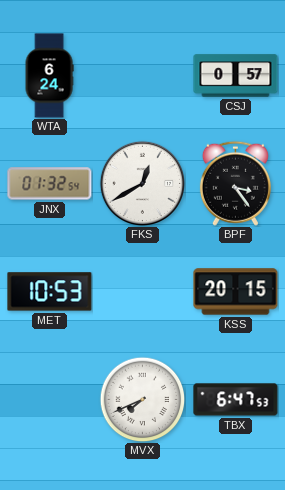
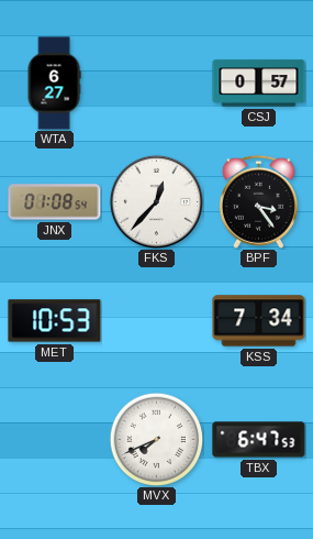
WTA: 6:24 -> 6:27 (54, 84)
JNX: 01:32 -> 01:08 (55, 202)
FKS: 12:40 -> 12:37 (156, 201)
KSS: 20:15 -> 7:34 (259, 321)
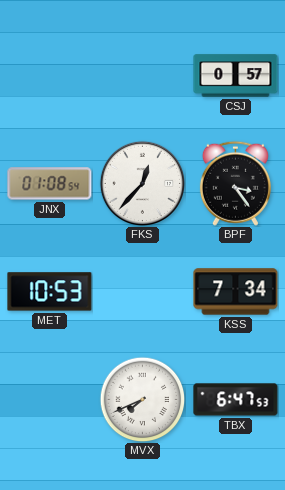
WTA: 6:27 -> none (54, 84)
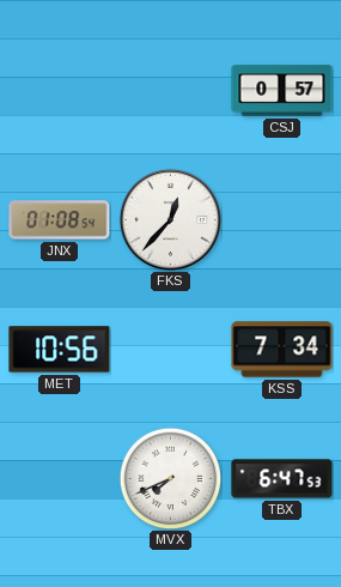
BPF: 3:24 -> none (235, 183)
MET: 10:53 -> 10:56 (60, 350)
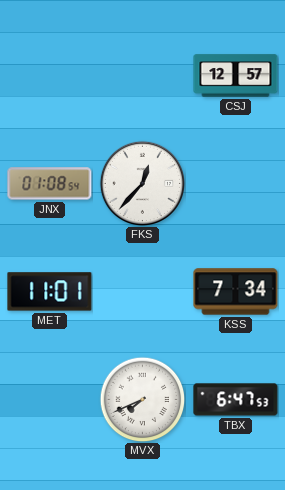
CSJ: 0:57 -> 12:57 (236, 76)
MET: 10:56 -> 11:01 (50, 292)
